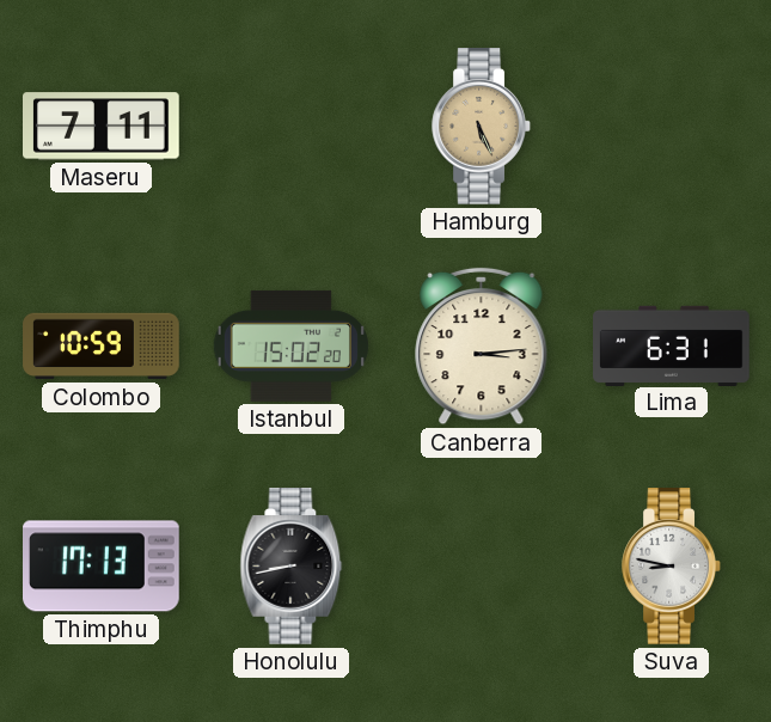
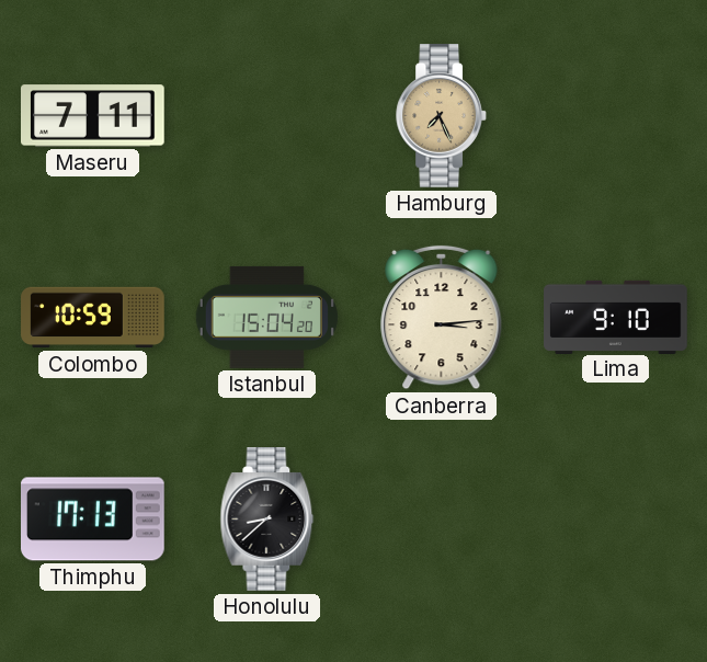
Hamburg: 5:26 -> 7:26 (441, 116)
Istanbul: 15:02 -> 15:04 (266, 317)
Lima: 6:31 -> 9:10 (616, 317)
Honolulu: 8:43 -> 8:38 (267, 520)
Suva: 8:47 -> none (671, 567)
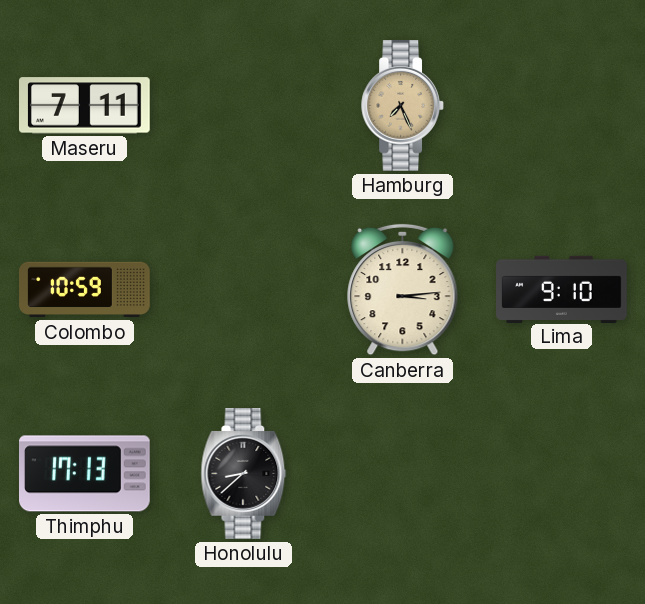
Istanbul: 15:04 -> none (266, 317)
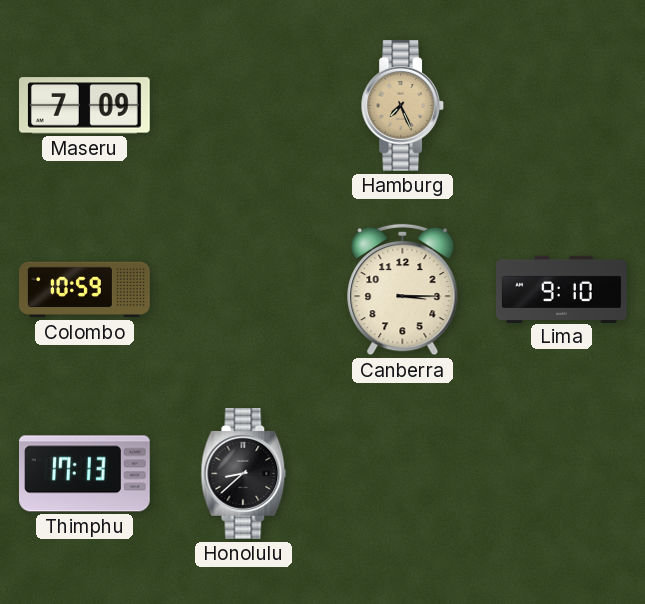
Maseru: 7:11 -> 7:09 (85, 106)
Canberra: 3:14 -> 3:15 (403, 290)
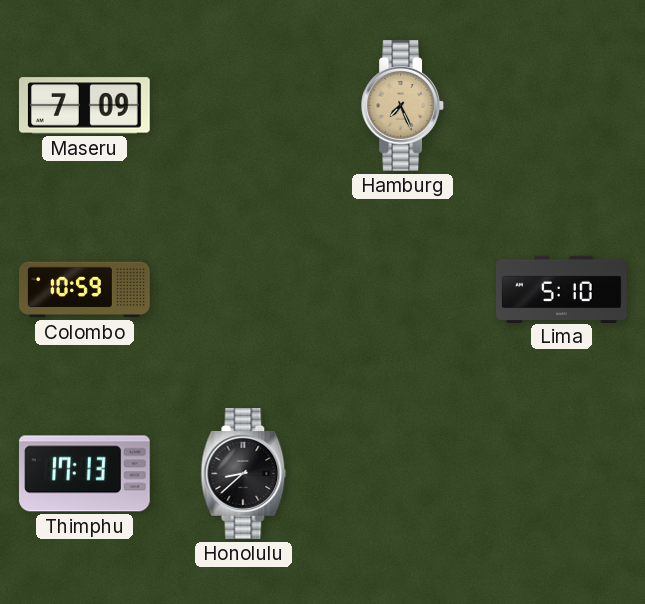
Canberra: 3:15 -> none (403, 290)
Lima: 9:10 -> 5:10 (562, 289)
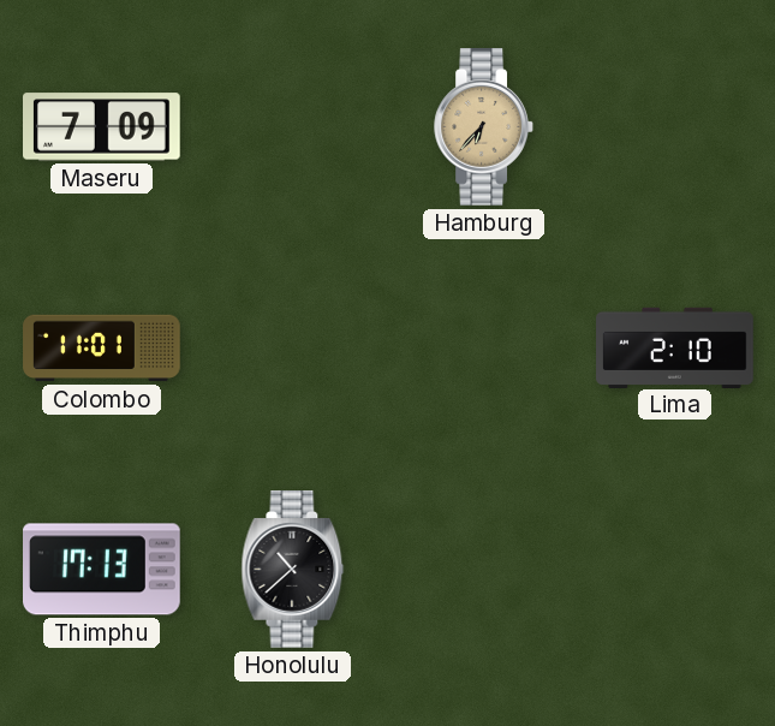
Hamburg: 7:26 -> 6:37 (483, 127)
Colombo: 10:59 -> 11:01 (102, 349)
Lima: 5:10 -> 2:10 (675, 347)
Honolulu: 8:38 -> 10:38 (293, 570)
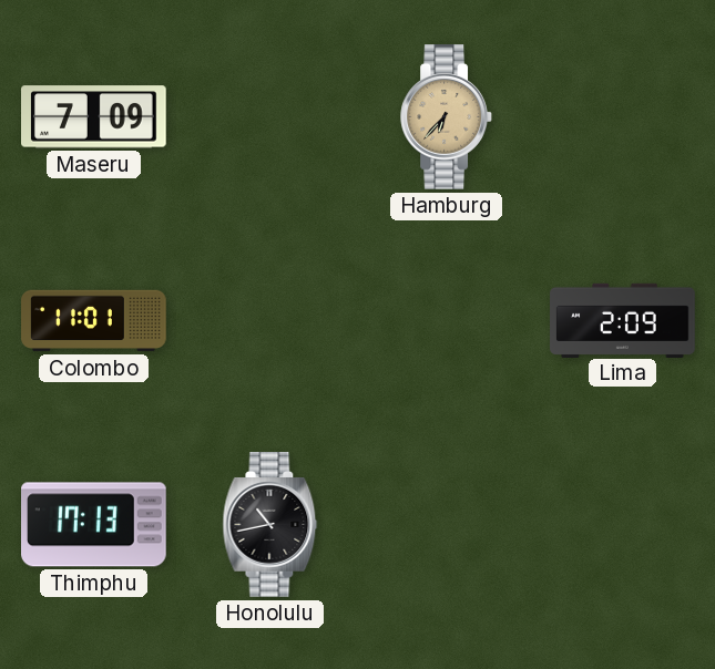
Lima: 2:10 -> 2:09 (623, 320)
Honolulu: 10:38 -> 10:43 (270, 525)
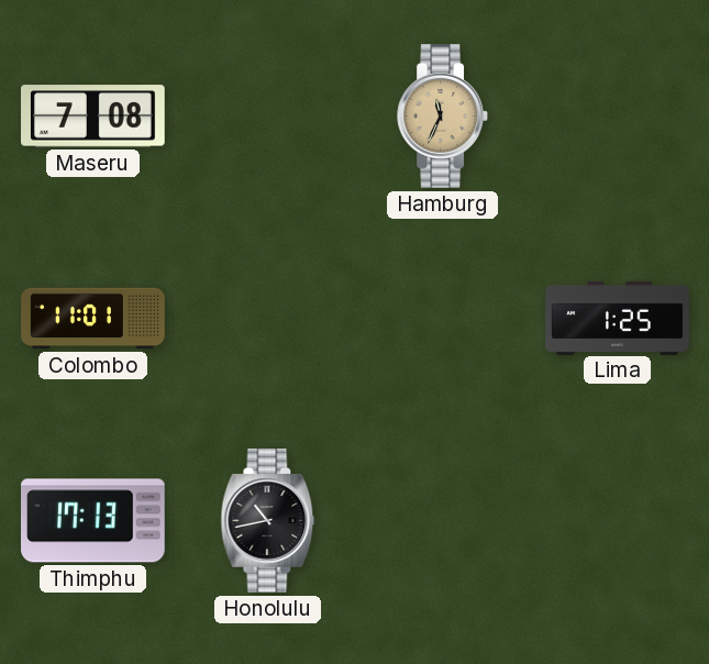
Maseru: 7:09 -> 7:08 (93, 117)
Hamburg: 6:37 -> 11:34 (442, 117)
Lima: 2:09 -> 1:25 (618, 318)
